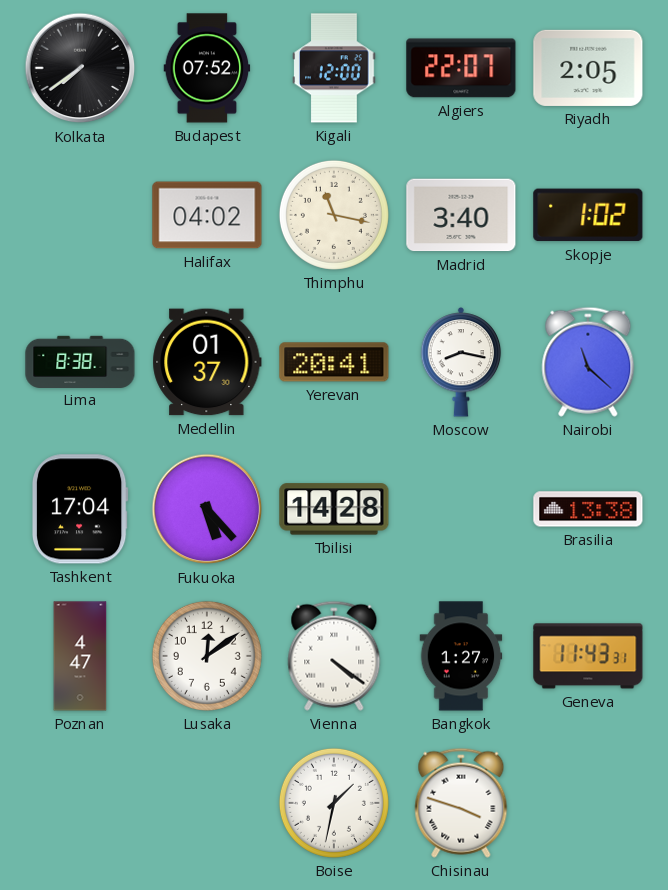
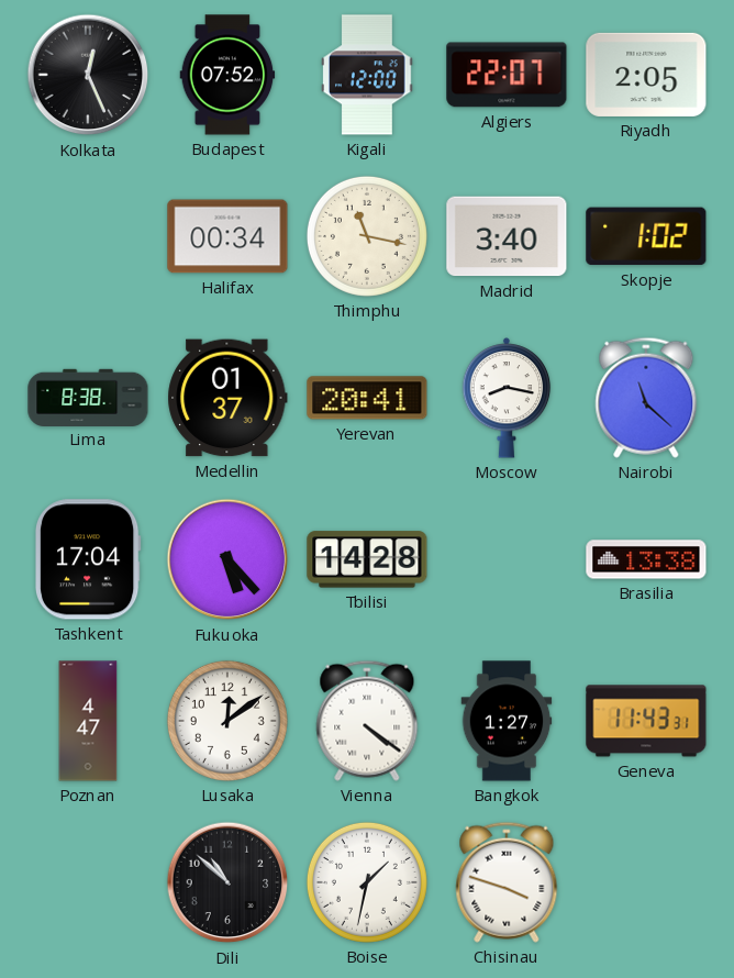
Kolkata: 7:39 -> 12:26 (88, 75)
Halifax: 04:02 -> 00:34 (227, 236)
Dili: none -> 10:52 (227, 882)
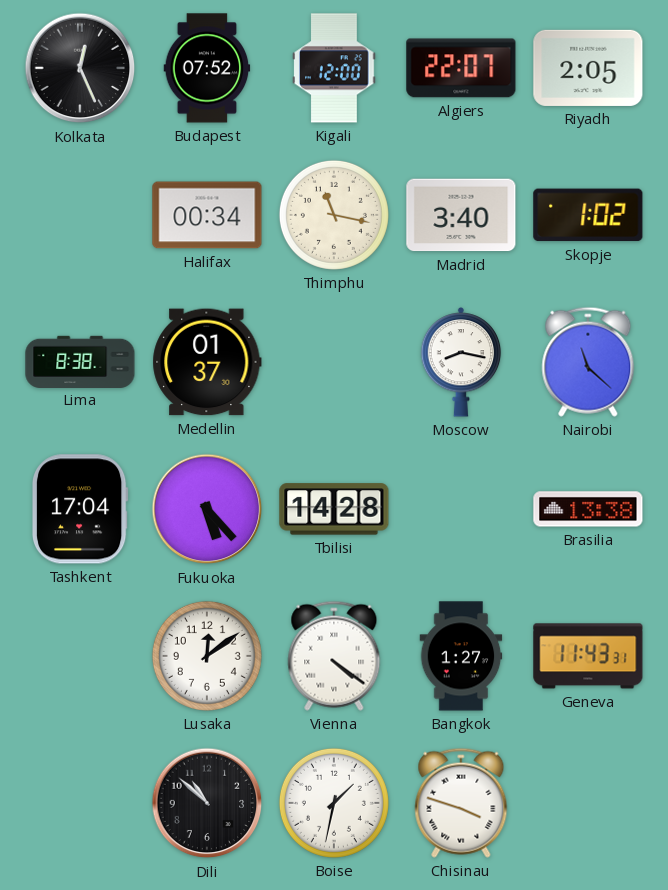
Yerevan: 20:41 -> none (367, 398)
Poznan: 4:47 -> none (88, 721)
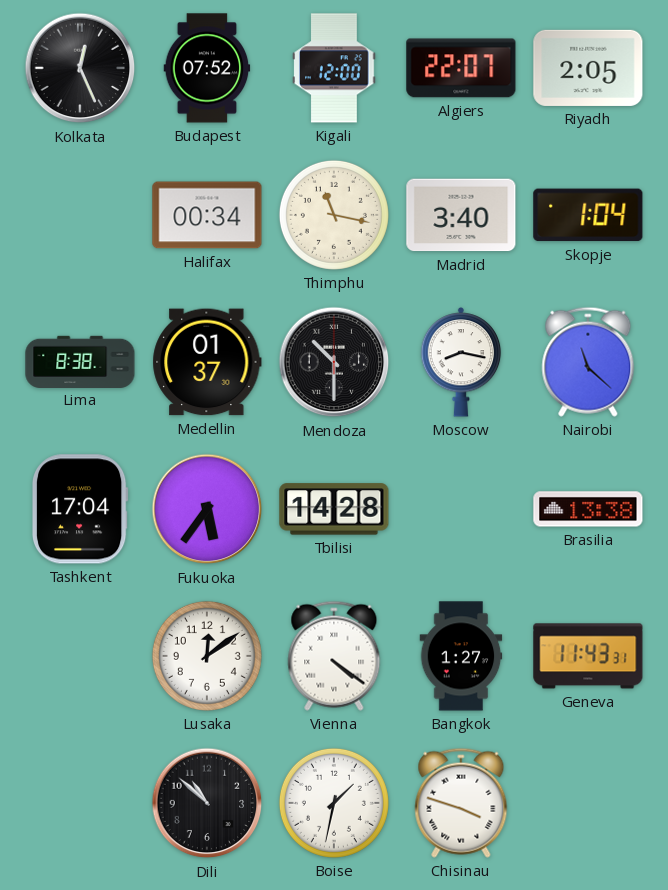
Skopje: 1:02 -> 1:04 (588, 215)
Mendoza: none -> 10:30 (334, 362)
Fukuoka: 5:23 -> 5:36 (207, 509)
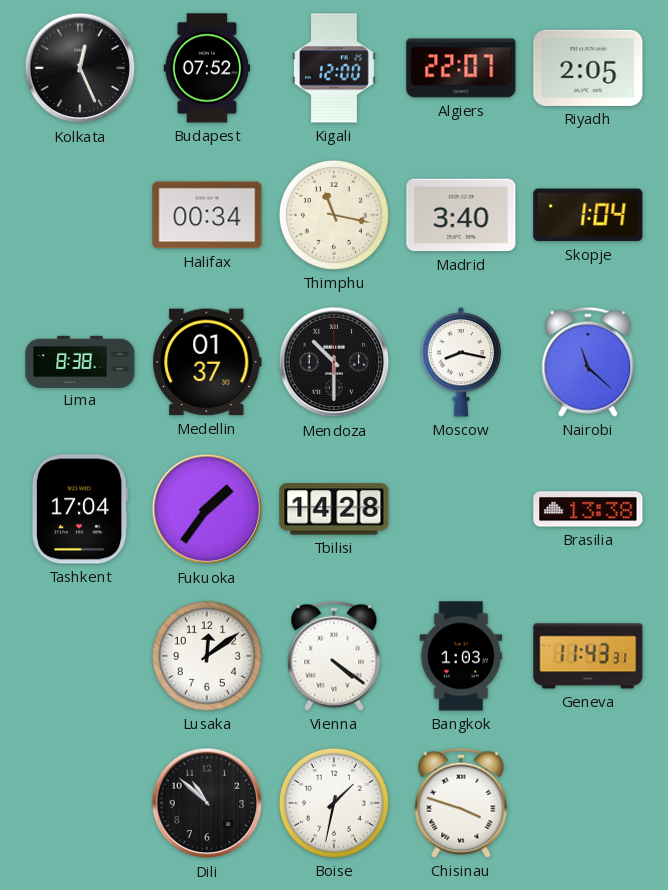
Fukuoka: 5:36 -> 1:36 (207, 509)
Bangkok: 1:27 -> 1:03 (461, 656)
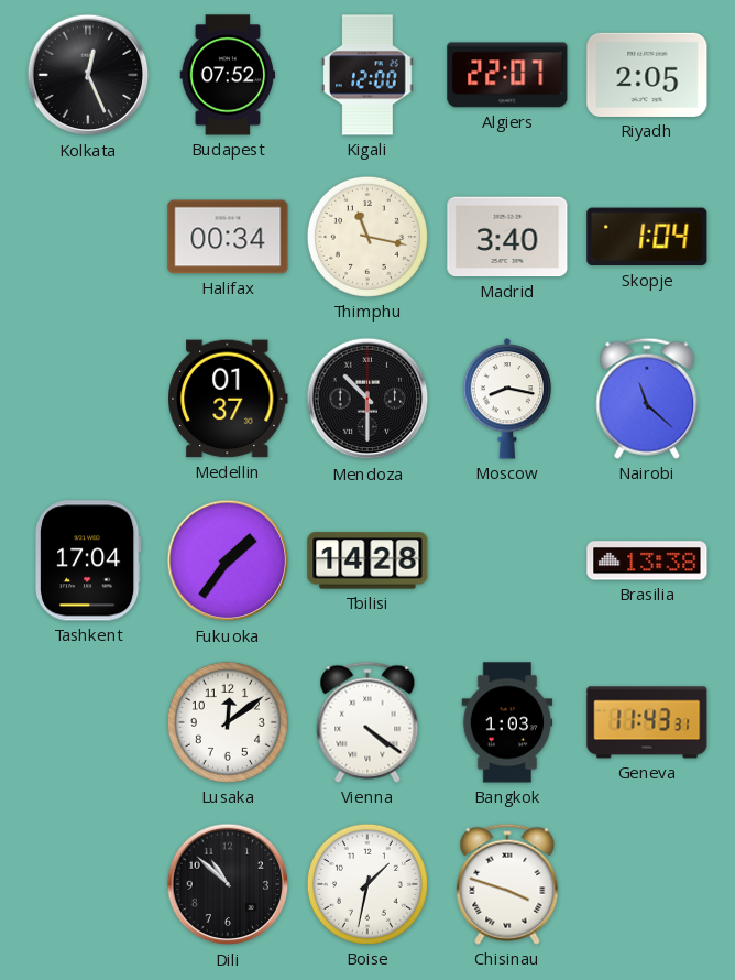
Lima: 8:38 -> none (80, 361)
